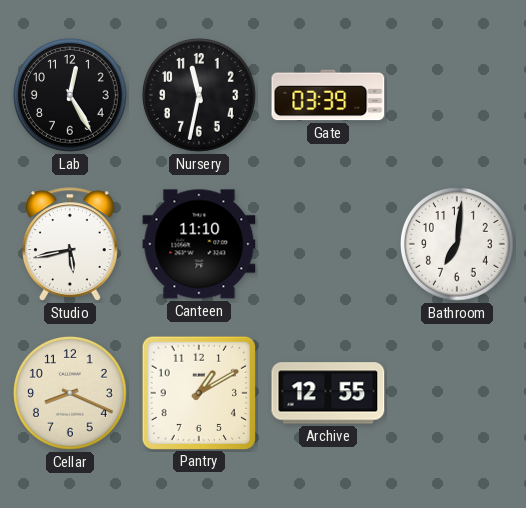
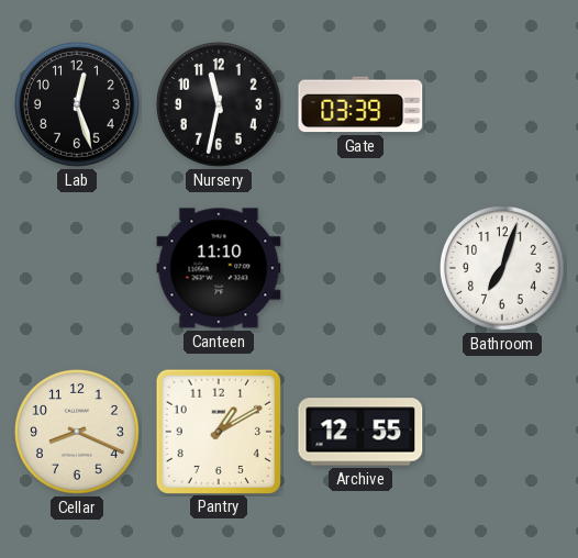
Lab: 12:25 -> 12:27 (77, 105)
Studio: 5:43 -> none (71, 244)
Bathroom: 7:01 -> 7:03 (502, 269)
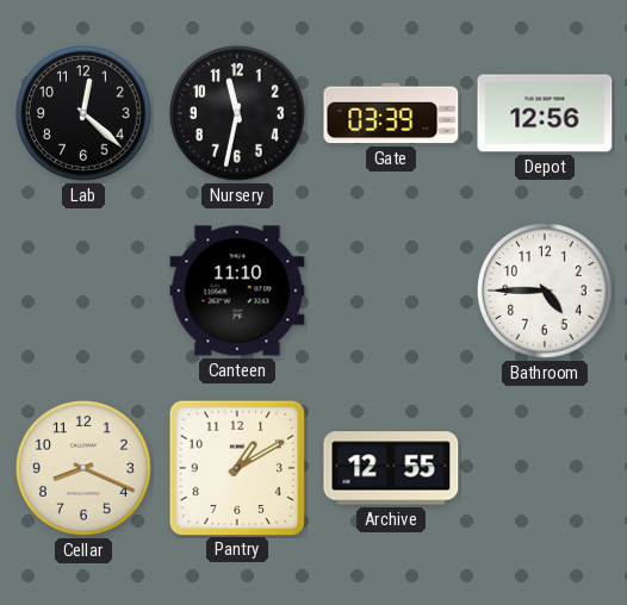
Lab: 12:27 -> 12:22 (83, 114)
Depot: none -> 12:56 (545, 113)
Bathroom: 7:03 -> 4:45 (545, 292)
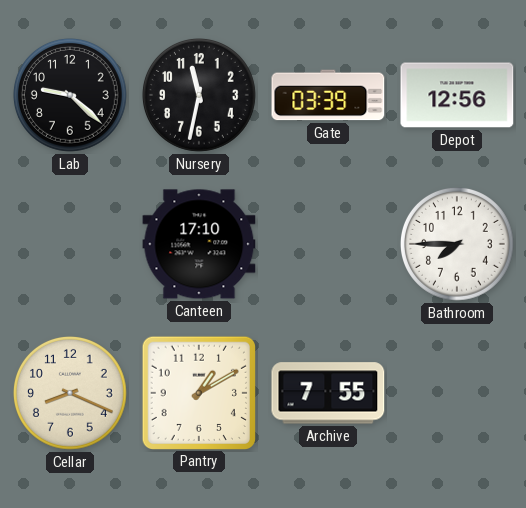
Lab: 12:22 -> 9:22 (70, 96)
Canteen: 11:10 -> 17:10 (199, 244)
Bathroom: 4:45 -> 7:45 (457, 245)
Archive: 12:55 -> 7:55 (328, 393)
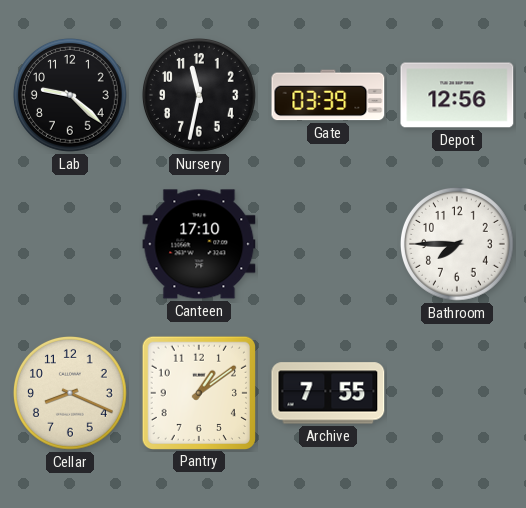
Pantry: 1:10 -> 1:09 (198, 392)
